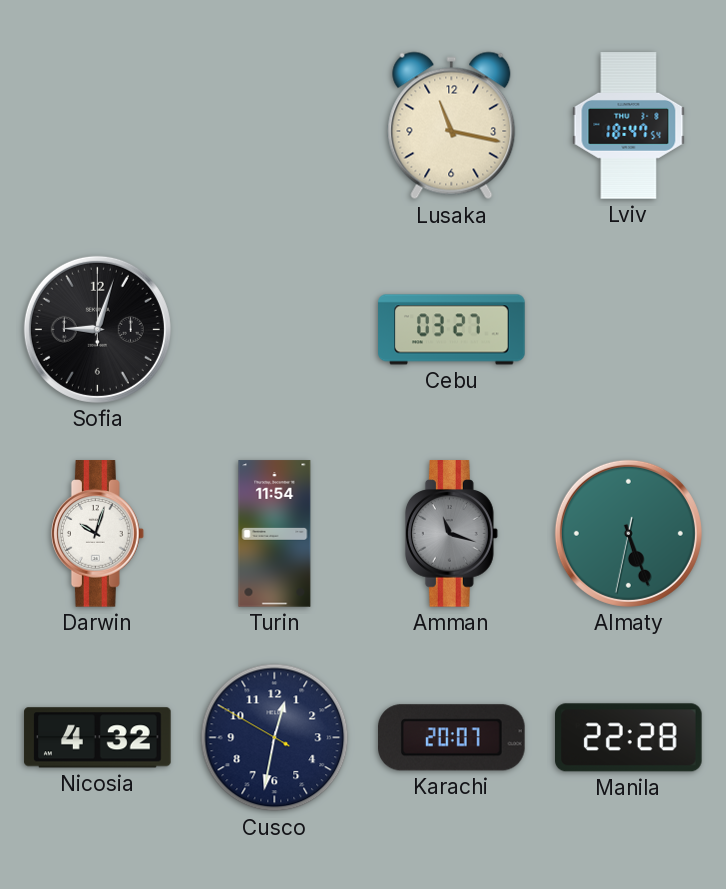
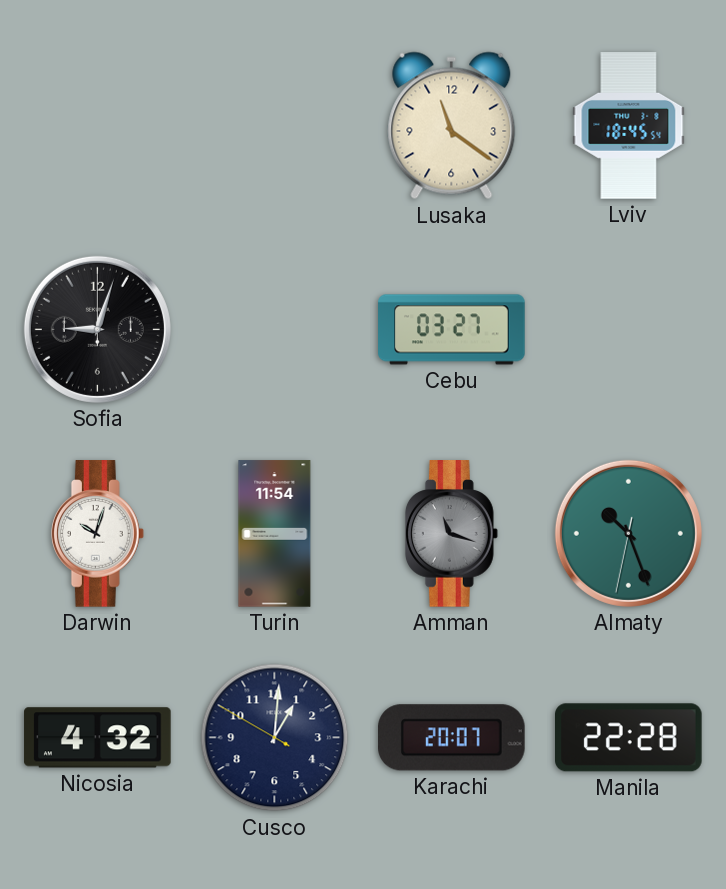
Lusaka: 11:17 -> 11:21 (452, 126)
Lviv: 18:47 -> 18:45 (629, 126)
Almaty: 5:26 -> 10:26 (628, 533)
Cusco: 12:31 -> 1:00 (275, 738)
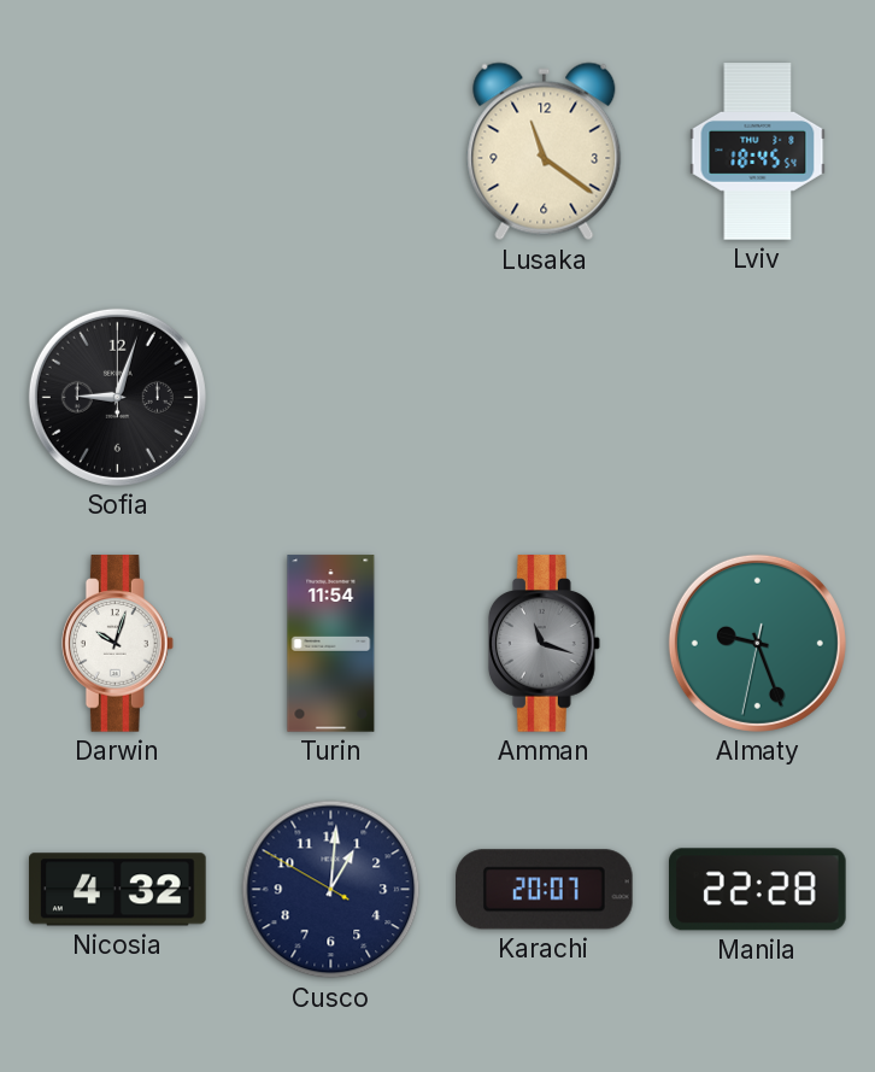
Cebu: 03:27 -> none (452, 330)
Almaty: 10:26 -> 9:26 (757, 643)
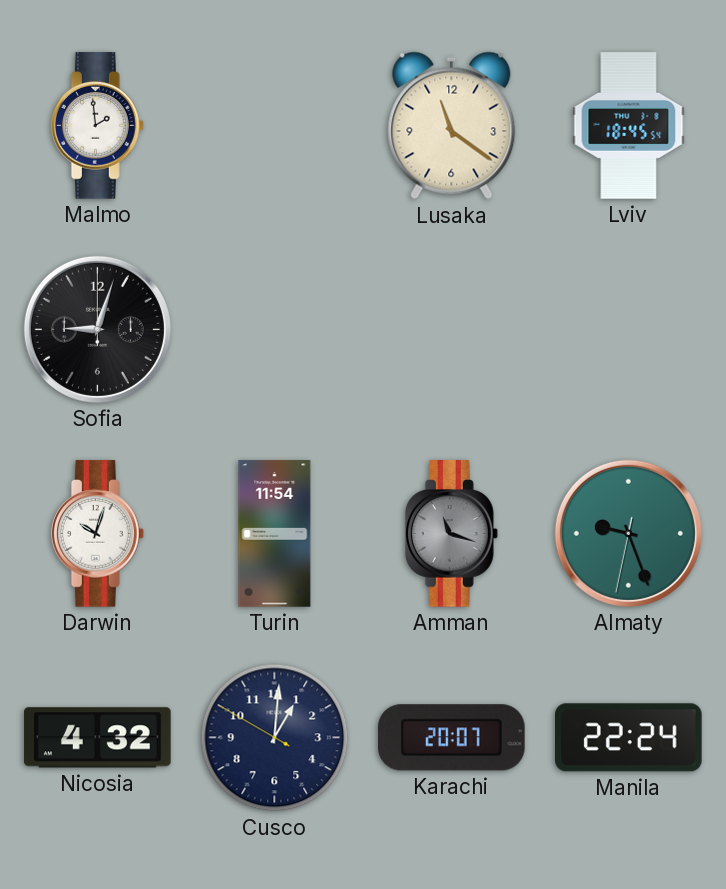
Malmo: none -> 1:59 (97, 126)
Manila: 22:28 -> 22:24 (629, 738)
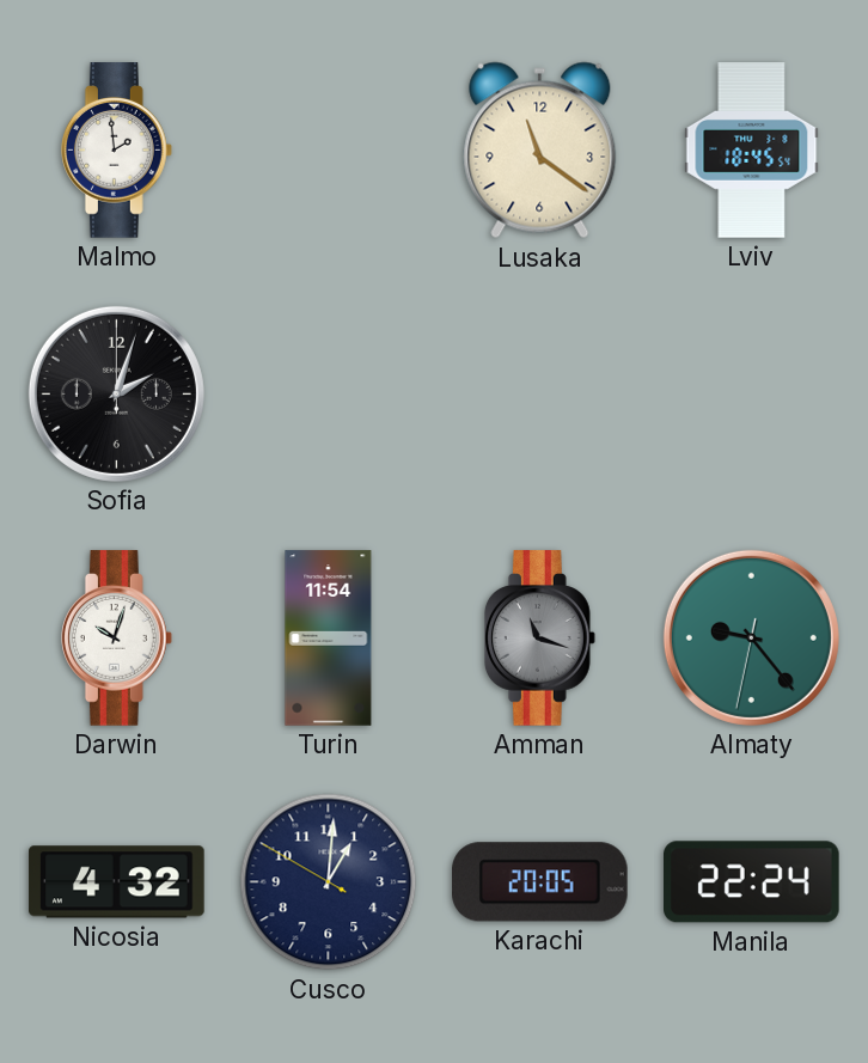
Sofia: 9:03 -> 2:03 (116, 393)
Almaty: 9:26 -> 9:23 (751, 637)
Karachi: 20:07 -> 20:05 (540, 882)
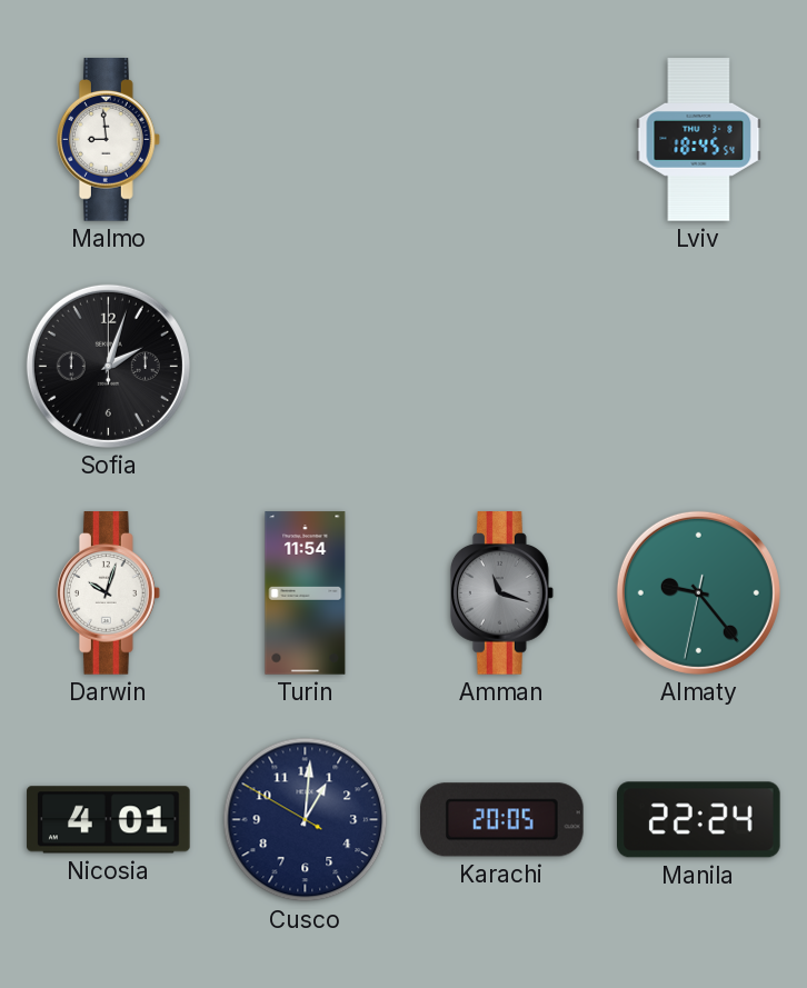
Malmo: 1:59 -> 8:59 (108, 140)
Lusaka: 11:21 -> none (540, 151)
Nicosia: 4:32 -> 4:01 (109, 820)
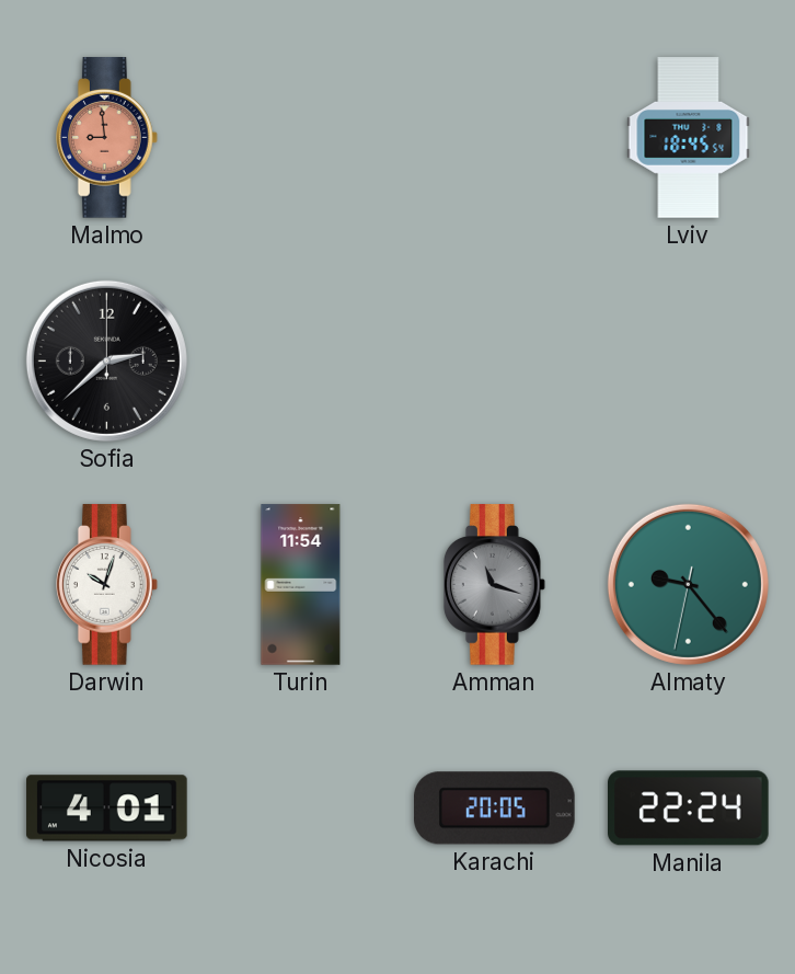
Malmo dial: white -> salmon (106, 138)
Sofia: 2:03 -> 2:38 (106, 360)
Cusco: 1:00 -> none (306, 820)
